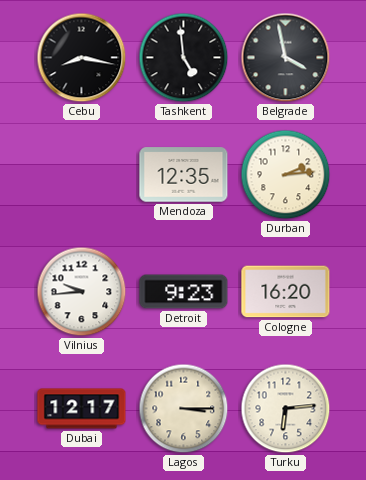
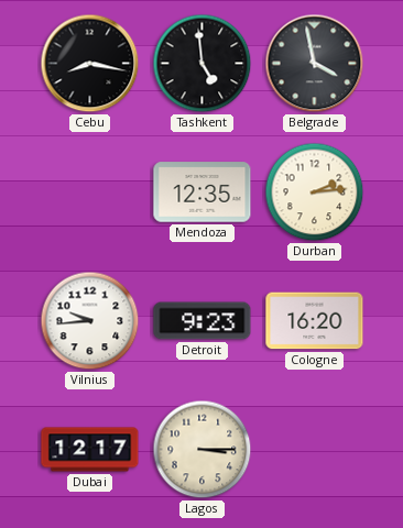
Turku: 6:14 -> none (286, 409)
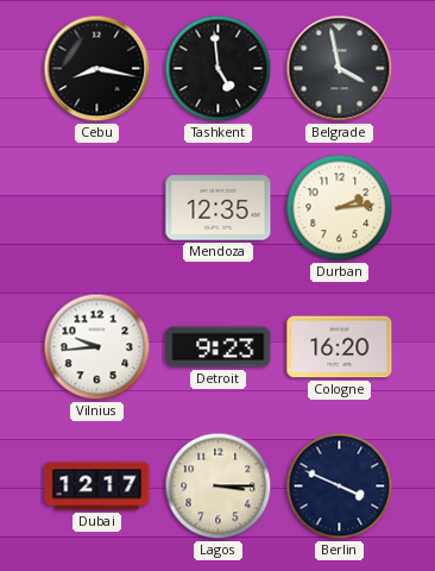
Berlin: none -> 3:49 (340, 487)
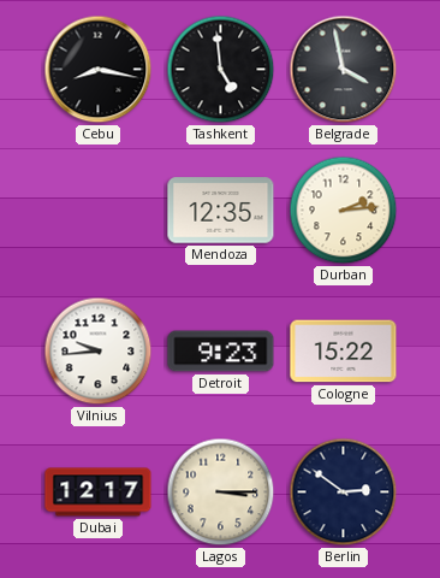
Cologne: 16:20 -> 15:22 (344, 352)
Berlin: 3:49 -> 2:51 (344, 493)
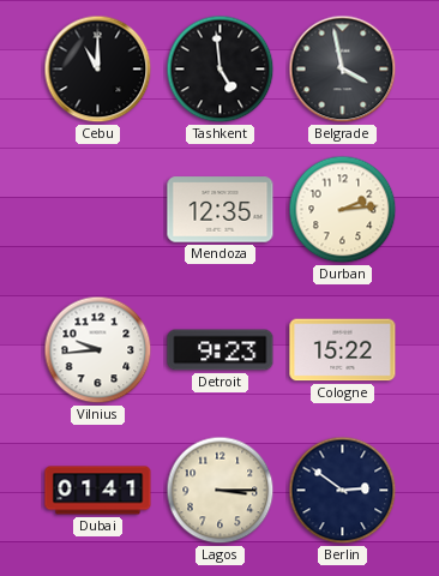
Cebu: 8:17 -> 11:00 (98, 70)
Dubai: 12:17 -> 01:41 (98, 491)
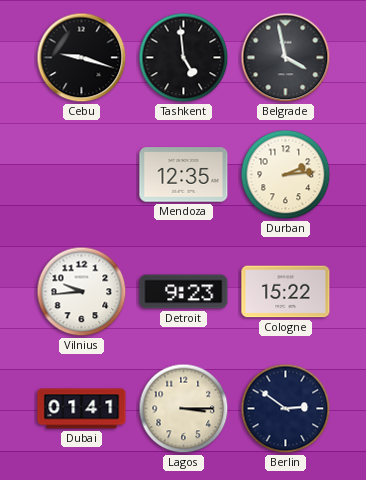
Cebu: 11:00 -> 9:18 (82, 58)
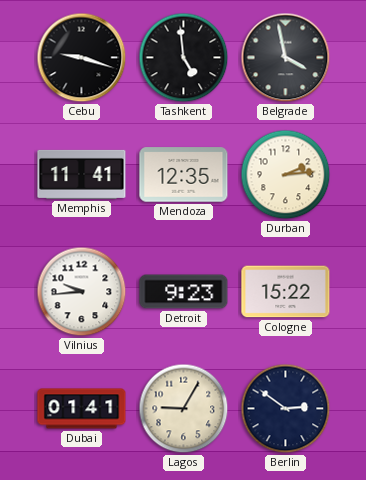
Memphis: none -> 11:41 (82, 174)
Lagos: 3:15 -> 9:05 (184, 409)
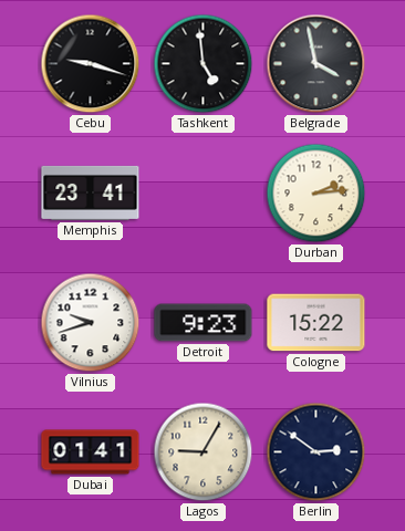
Memphis: 11:41 -> 23:41 (91, 192)
Mendoza: 12:35 -> none (184, 175)
Vilnius: 9:44 -> 9:42 (91, 323)
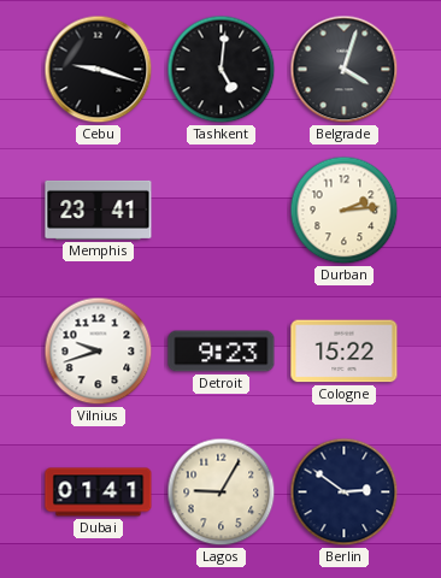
Tashkent: 4:59 -> 5:01 (222, 70)
Belgrade: 3:58 -> 4:03 (345, 70)
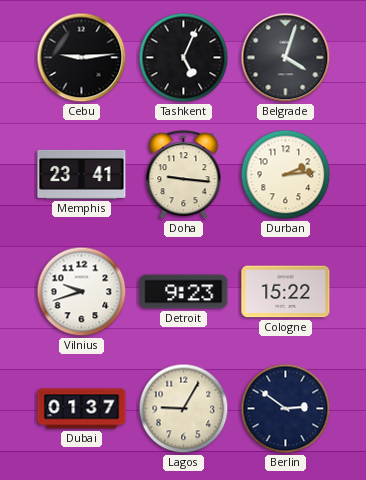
Cebu: 9:18 -> 9:14 (82, 58)
Tashkent: 5:01 -> 5:04 (184, 58)
Doha: none -> 9:16 (184, 175)
Dubai: 01:41 -> 01:37 (82, 409)
